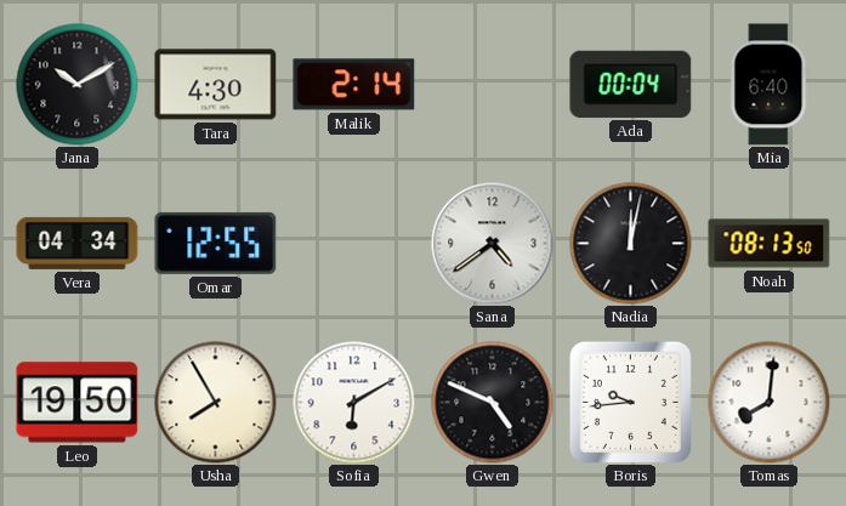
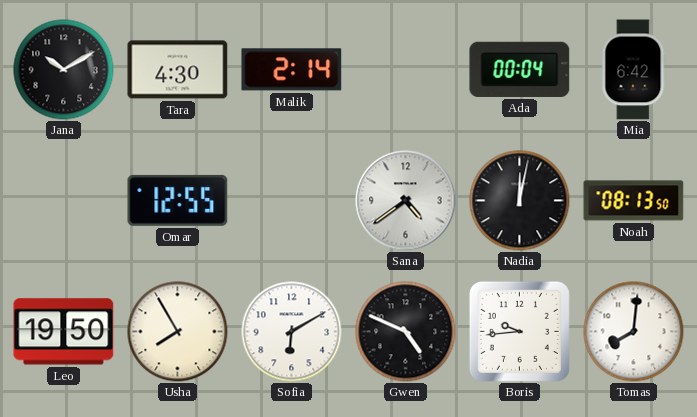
Mia: 6:40 -> 6:42 (633, 70)
Vera: 04:34 -> none (78, 243)
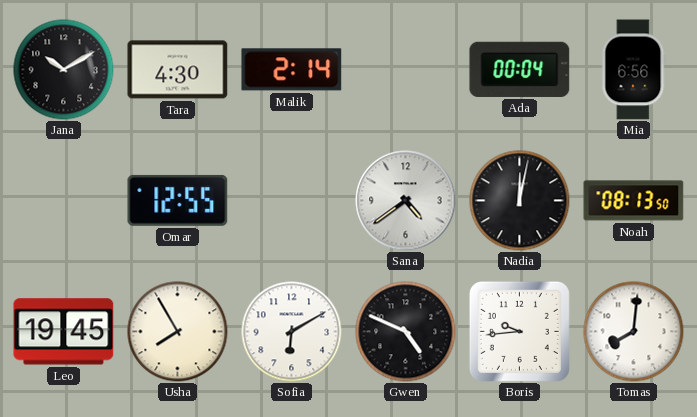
Mia: 6:42 -> 6:56 (633, 70)
Leo: 19:50 -> 19:45 (64, 332)
